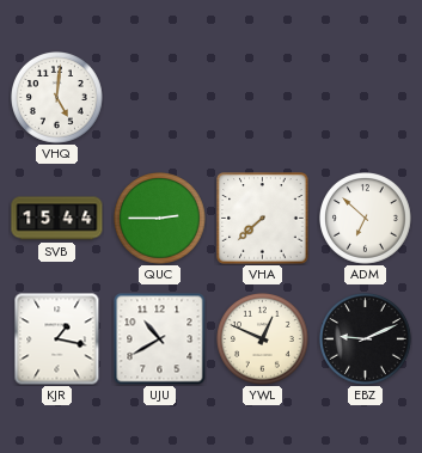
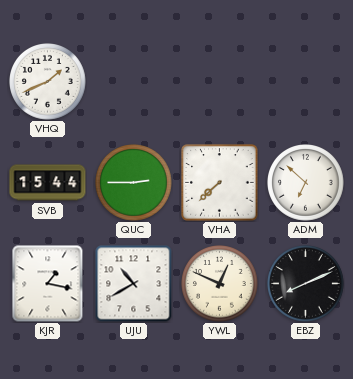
VHQ: 5:01 -> 1:41 (48, 82)
EBZ: 9:11 -> 8:11 (306, 284)
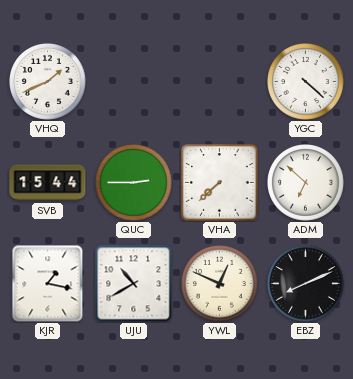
YGC: none -> 4:22 (306, 82)
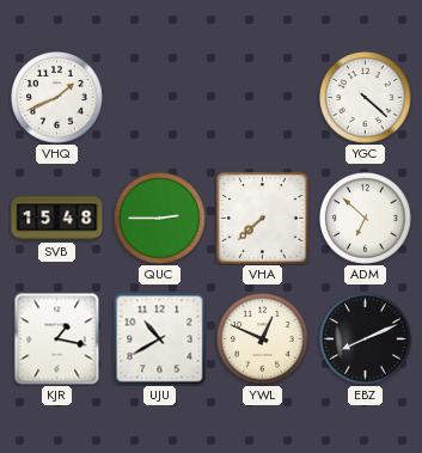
SVB: 15:44 -> 15:48 (57, 219)
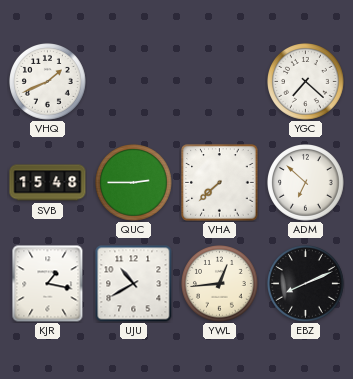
YGC: 4:22 -> 7:22 (306, 82)
YWL: 12:49 -> 12:44 (220, 284)
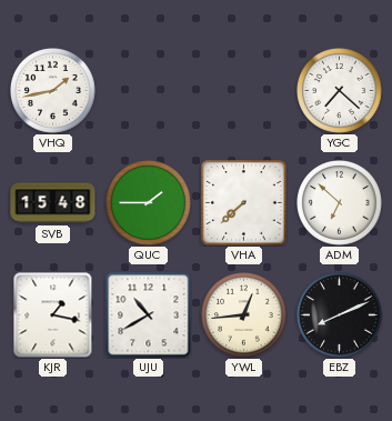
VHQ: 1:41 -> 1:43 (53, 91)
QUC: 2:45 -> 1:45 (149, 203)
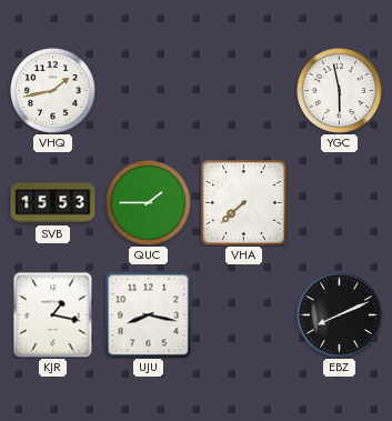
YGC: 7:22 -> 5:58 (340, 91)
SVB: 15:48 -> 15:53 (53, 203)
ADM: 6:52 -> none (340, 203)
UJU: 10:40 -> 8:17 (148, 314)
YWL: 12:44 -> none (244, 315)
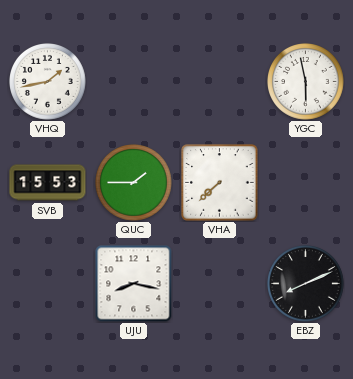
KJR: 1:17 -> none (53, 314)
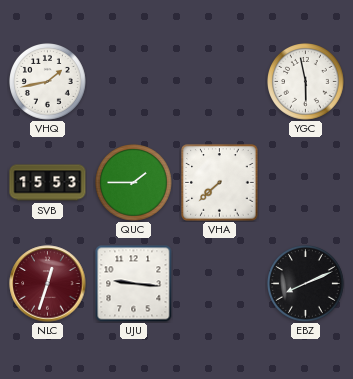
NLC: none -> 12:33 (48, 284)
UJU: 8:17 -> 9:16 (133, 283)
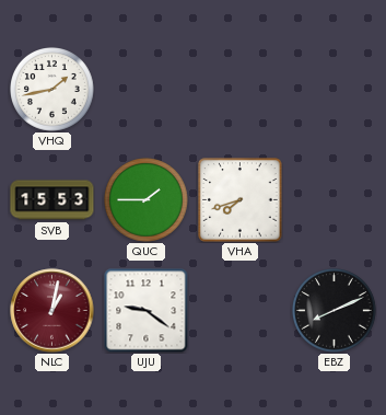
YGC: 5:58 -> none (306, 82)
VHA: 7:38 -> 7:42 (241, 200)
NLC: 12:33 -> 1:02 (52, 311)
UJU: 9:16 -> 9:21 (145, 310)
